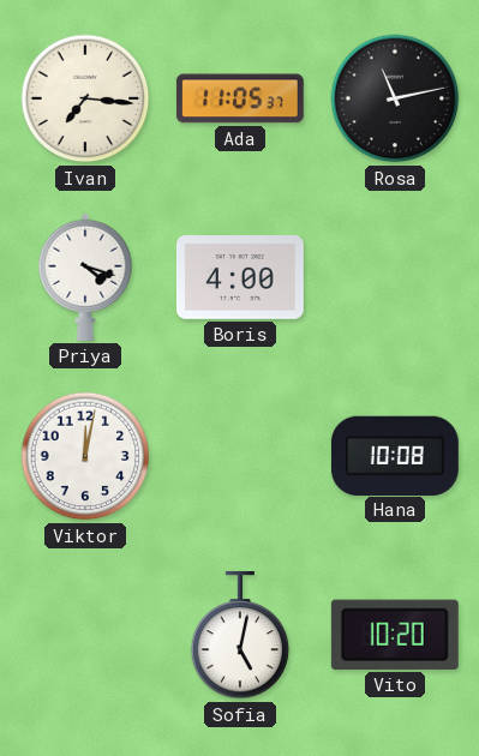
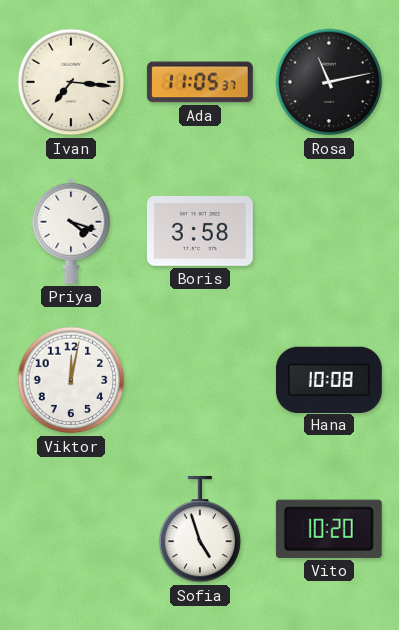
Boris: 4:00 -> 3:58 (200, 232)
Sofia: 5:02 -> 4:57 (200, 529)
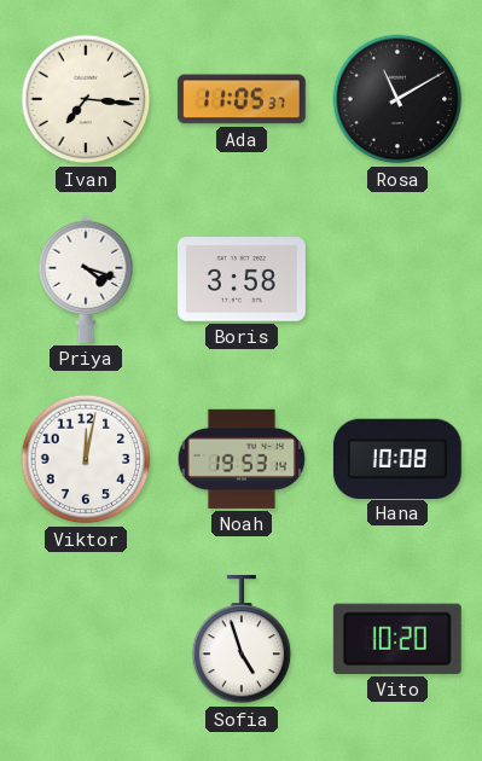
Rosa: 11:13 -> 11:10 (397, 99)
Noah: none -> 19:53 (242, 459)
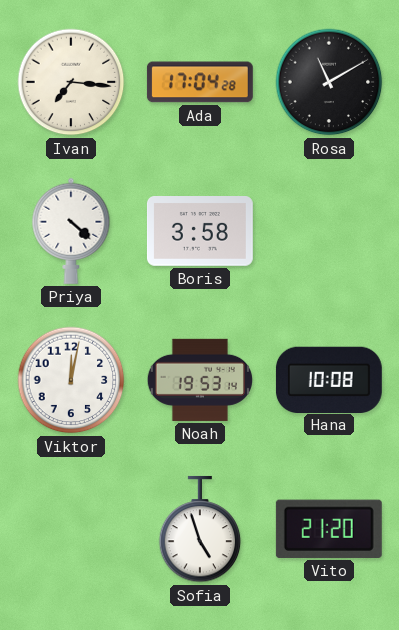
Ada: 11:05 -> 17:04 (200, 82)
Priya: 4:18 -> 4:22 (71, 231)
Vito: 10:20 -> 21:20 (329, 529)
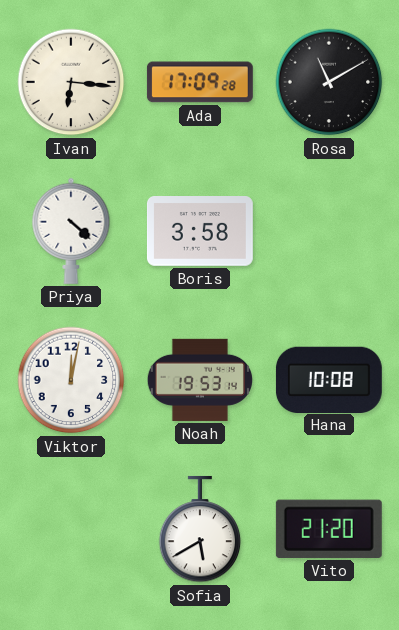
Ivan: 7:16 -> 6:16 (71, 82)
Ada: 17:04 -> 17:09 (200, 82)
Sofia: 4:57 -> 5:40 (200, 529)
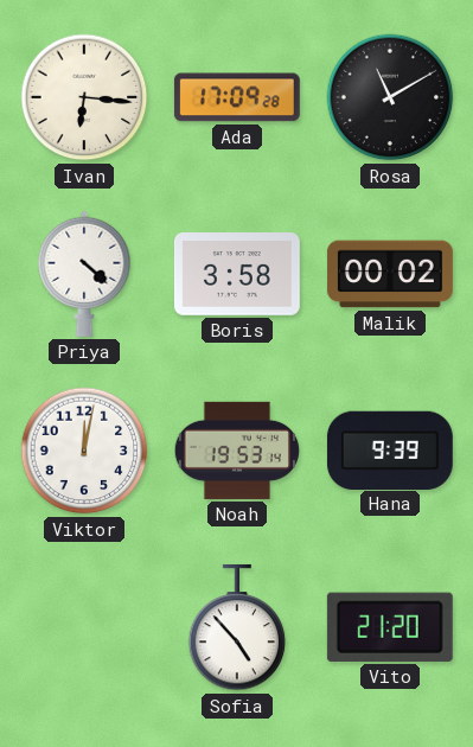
Malik: none -> 00:02 (390, 274)
Hana: 10:08 -> 9:39 (390, 449)
Sofia: 5:40 -> 4:53 (237, 627)
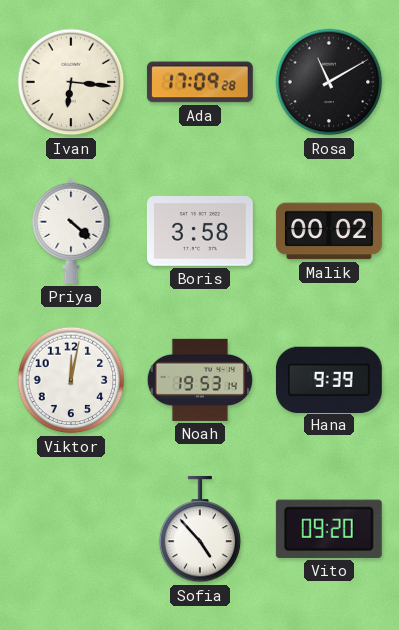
Vito: 21:20 -> 09:20 (329, 529)
